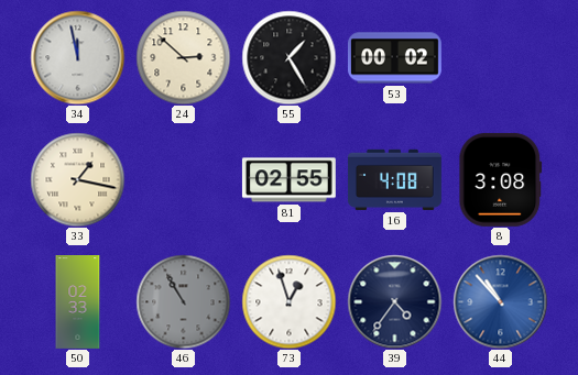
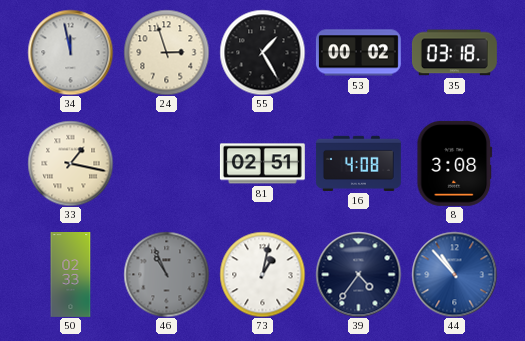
24: 2:52 -> 2:57 (166, 52)
35: none -> 03:18 (454, 53)
81: 02:55 -> 02:51 (262, 164)
46: 10:55 -> 10:56 (166, 274)
73: 12:57 -> 1:02 (262, 274)
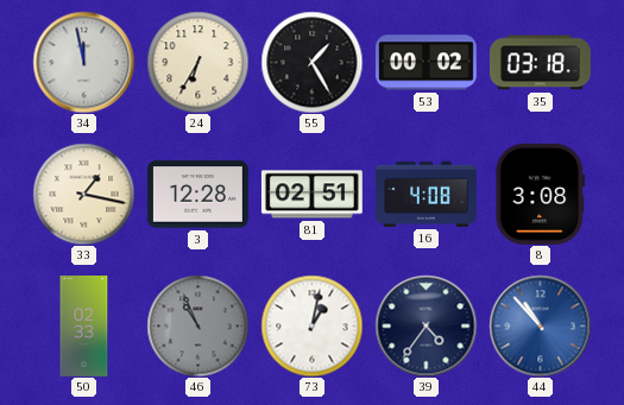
24: 2:57 -> 6:35 (197, 62)
3: none -> 12:28 (197, 195)
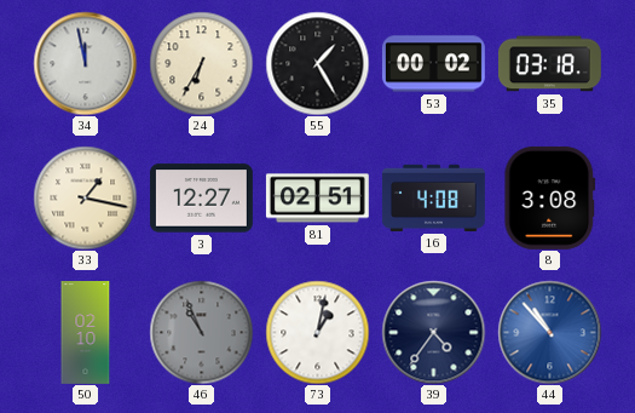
3: 12:28 -> 12:27 (201, 199)
50: 02:33 -> 02:10 (86, 333)
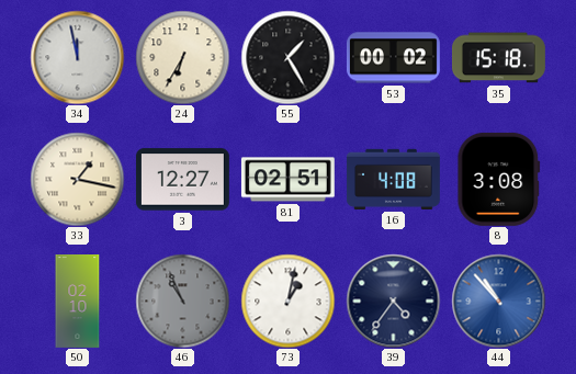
35: 03:18 -> 15:18 (498, 58)
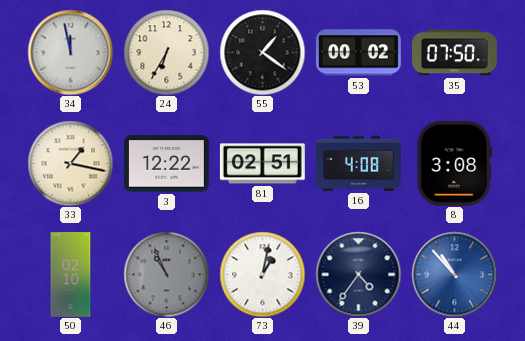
55: 1:25 -> 1:21 (262, 52)
35: 15:18 -> 07:50 (454, 53)
3: 12:27 -> 12:22 (166, 164)
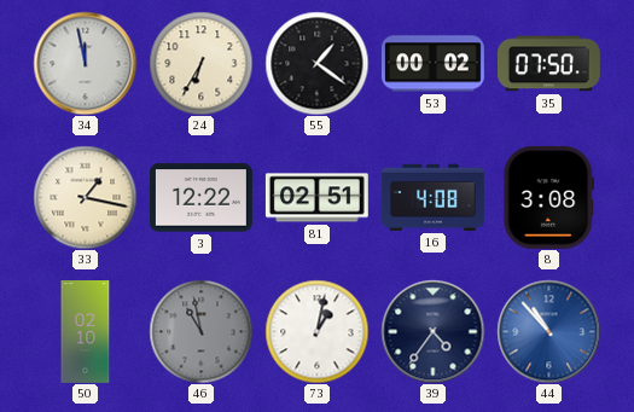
46: 10:56 -> 10:58 (200, 331)
